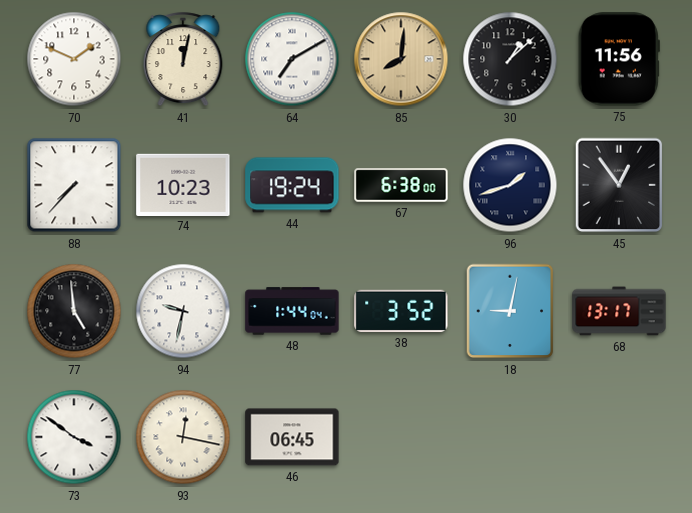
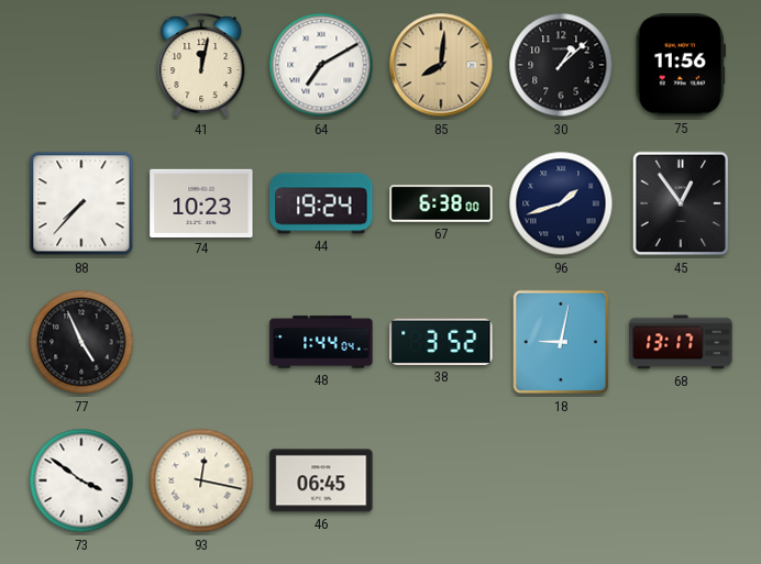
70: 1:49 -> none (74, 59)
77: 4:59 -> 4:56 (81, 342)
94: 9:32 -> none (183, 311)
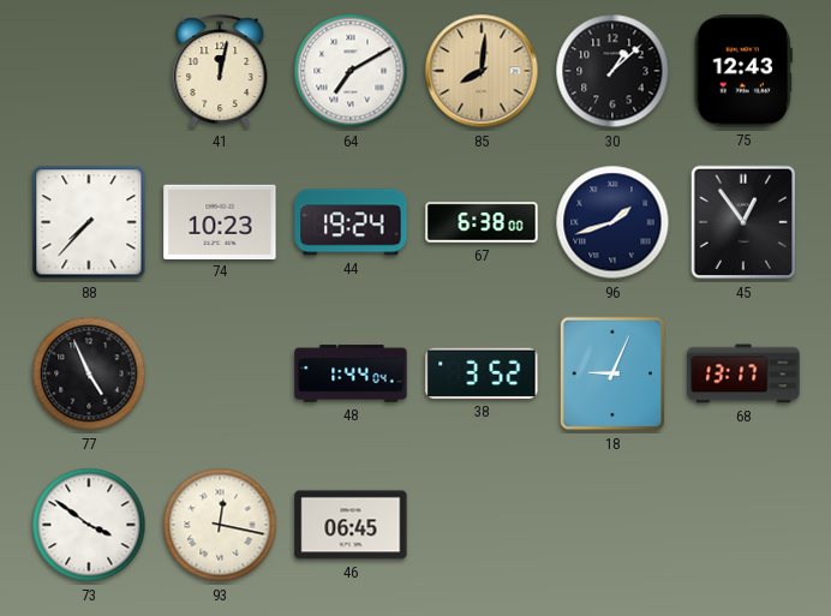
75: 11:56 -> 12:43 (743, 71)
18: 9:02 -> 9:04 (612, 373)
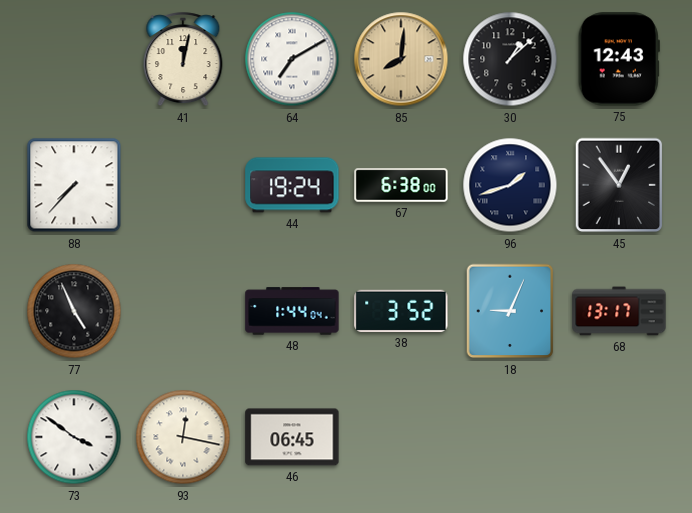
74: 10:23 -> none (220, 221)
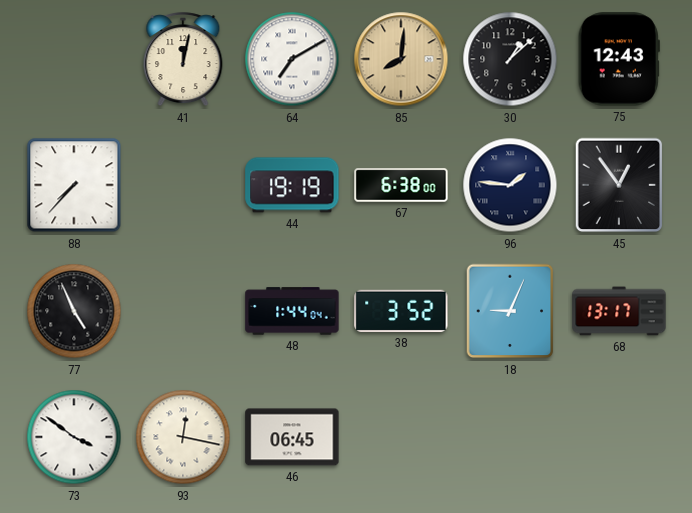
44: 19:24 -> 19:19 (292, 185)
96: 1:42 -> 1:46 (510, 185)
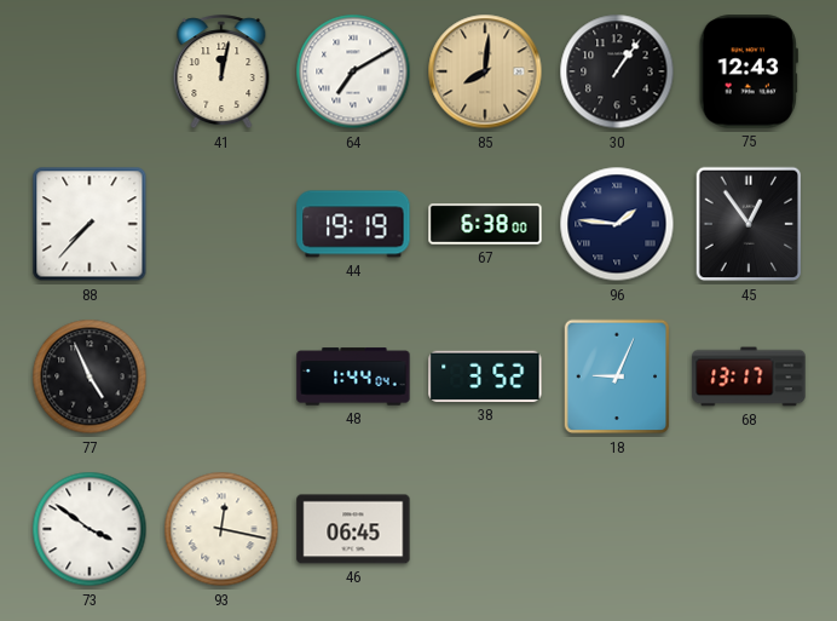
30: 1:08 -> 1:06 (617, 71)
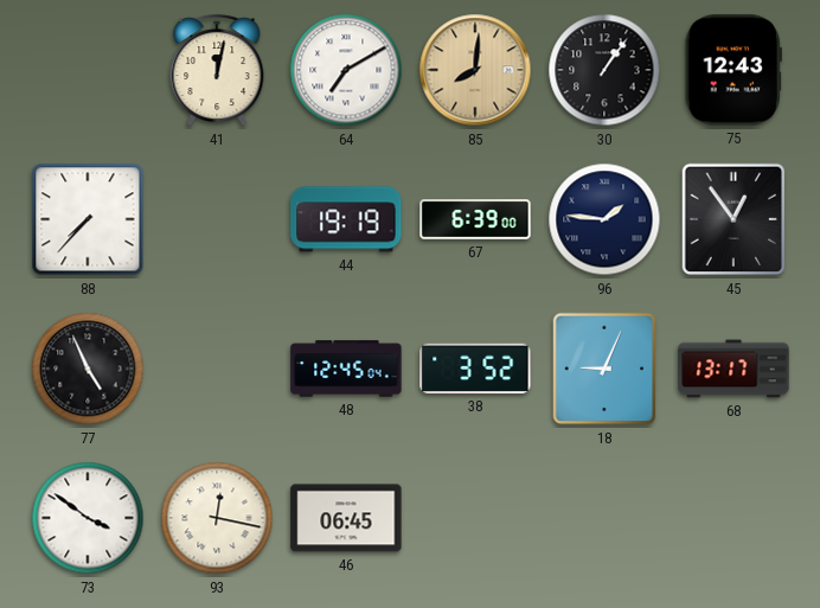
67: 6:38 -> 6:39 (475, 219)
48: 1:44 -> 12:45 (346, 369)
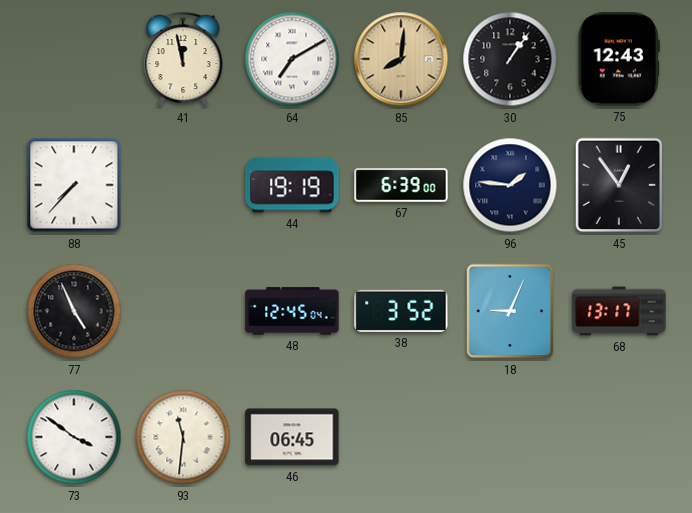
41: 12:02 -> 11:58 (183, 60)
93: 12:17 -> 11:31 (183, 437)
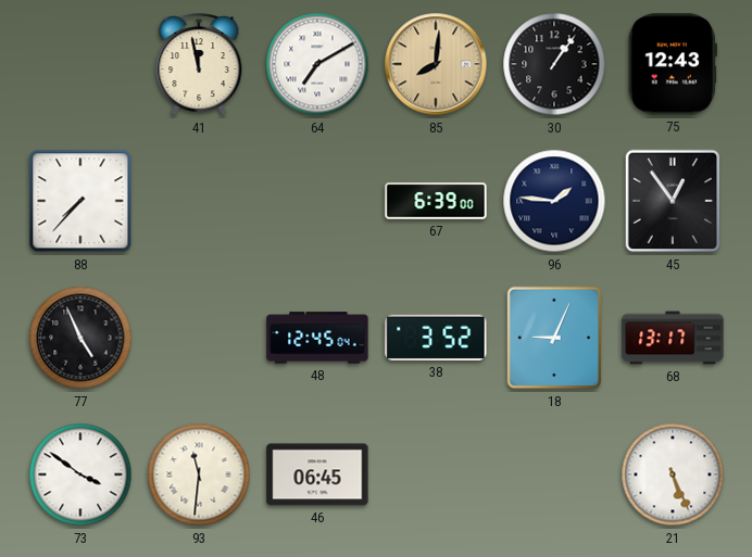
44: 19:19 -> none (292, 185)
21: none -> 5:26 (673, 474)
